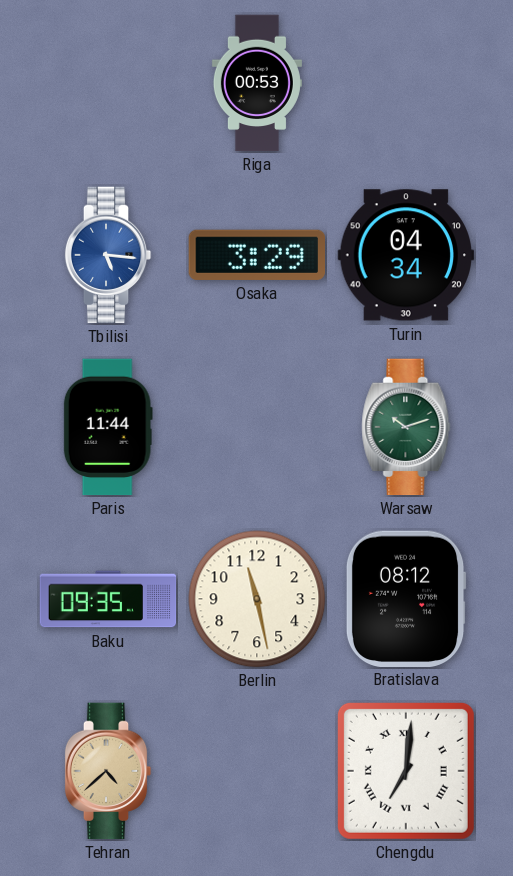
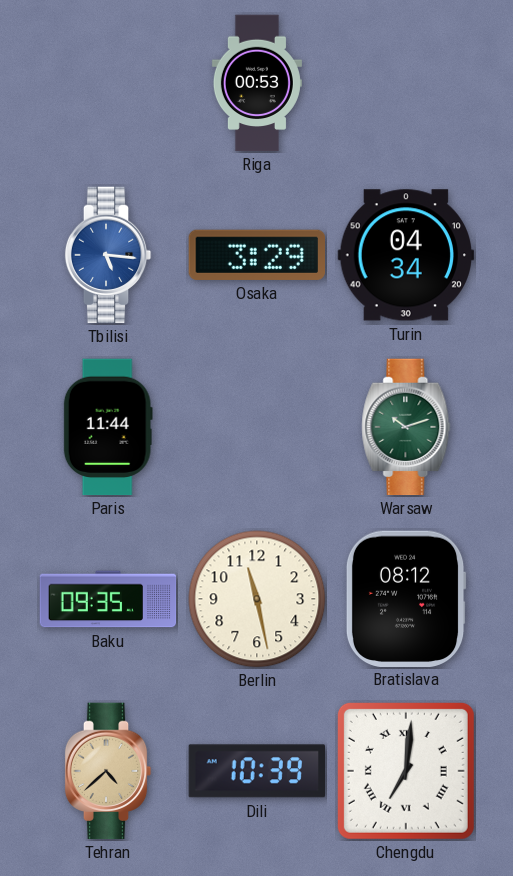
Dili: none -> 10:39 (256, 771)
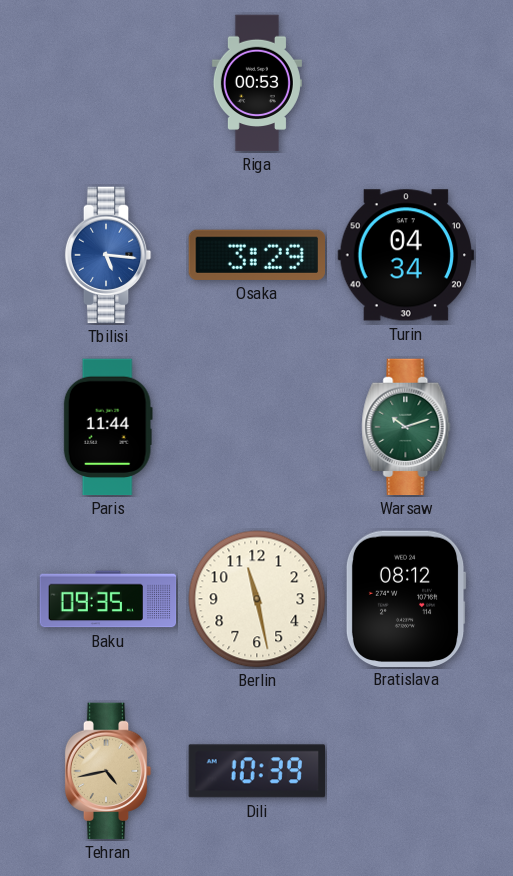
Tehran: 4:38 -> 4:43 (108, 771)
Chengdu: 7:01 -> none (406, 771)
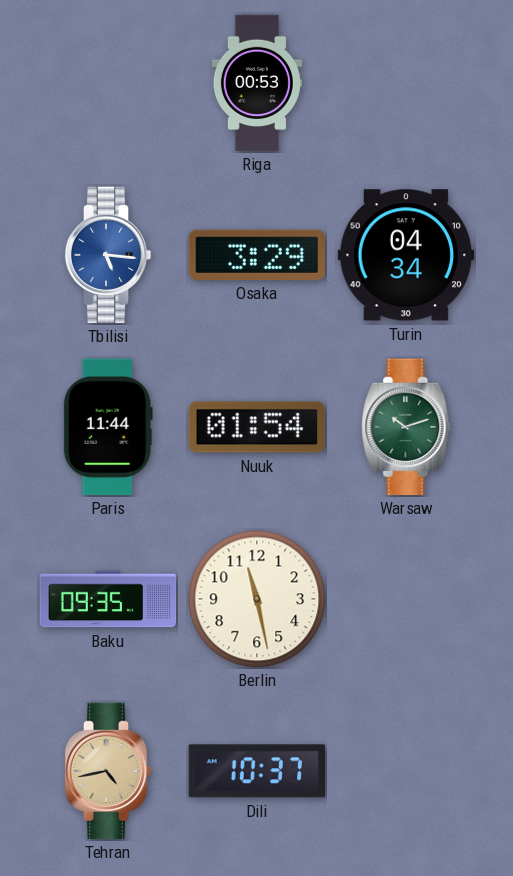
Nuuk: none -> 01:54 (257, 427)
Bratislava: 08:12 -> none (406, 598)
Dili: 10:39 -> 10:37 (256, 771)
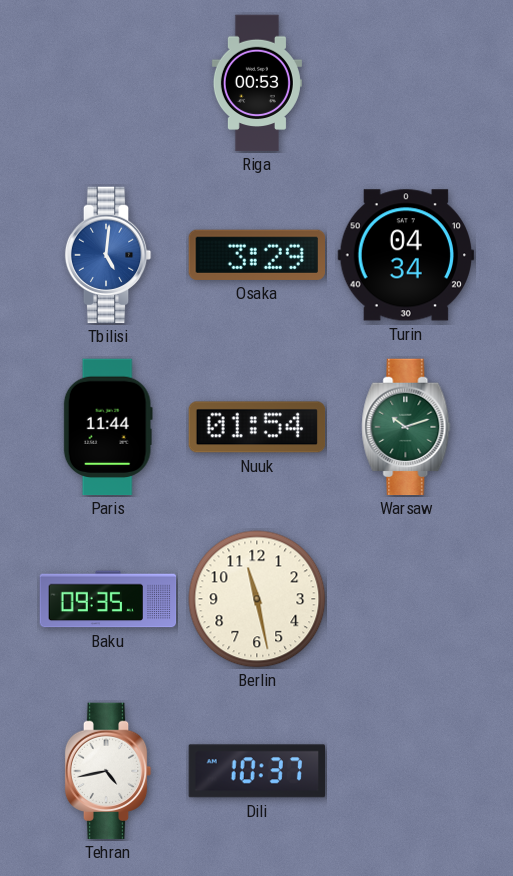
Tbilisi: 5:16 -> 5:01 (108, 255)
Tehran dial: champagne -> white (108, 771)
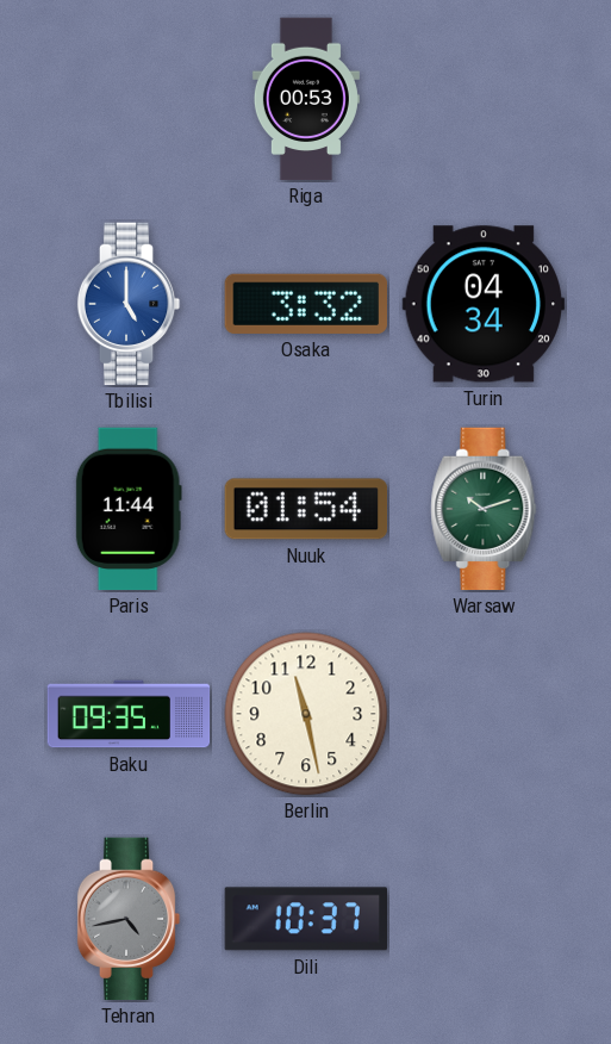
Tbilisi: 5:01 -> 5:00 (129, 304)
Osaka: 3:29 -> 3:32 (305, 304)
Tehran dial: white -> grey (129, 919)
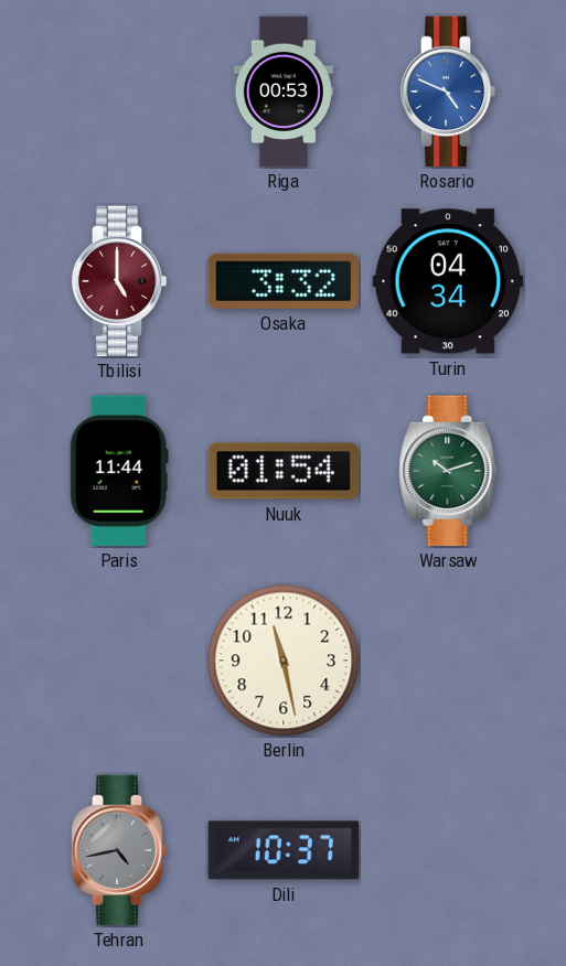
Rosario: none -> 4:49 (448, 92)
Tbilisi dial: blue -> burgundy (119, 281)
Baku: 09:35 -> none (129, 714)
